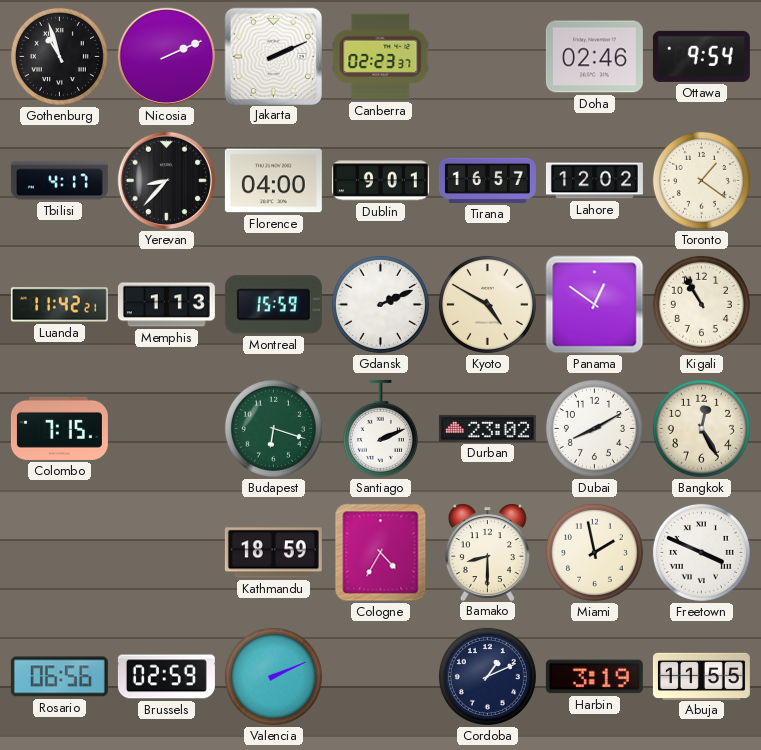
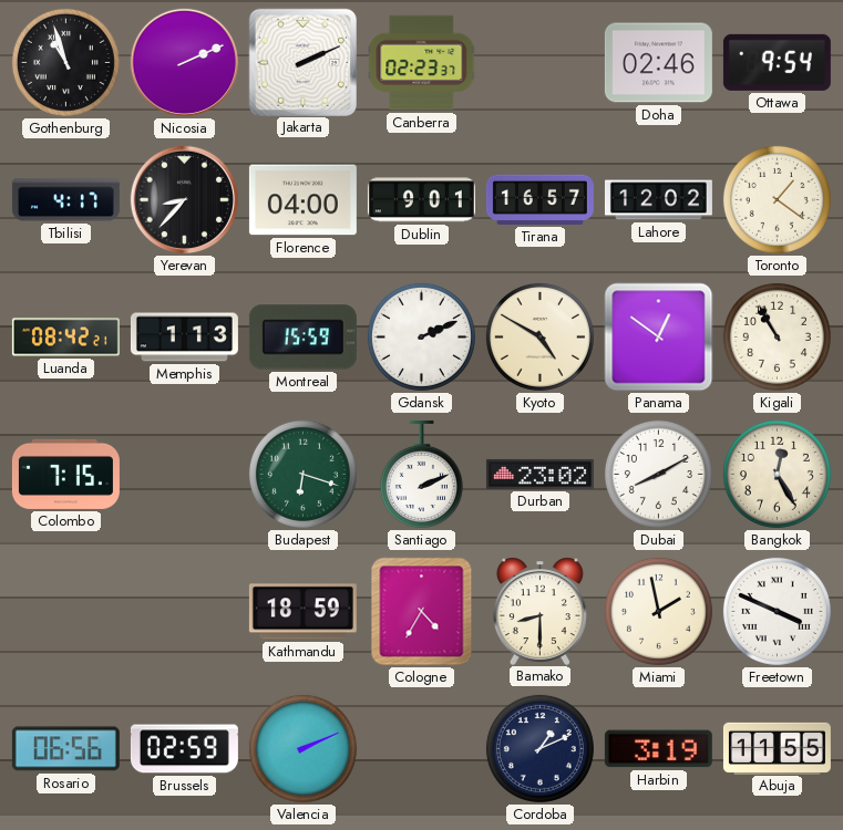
Luanda: 11:42 -> 08:42 (65, 338)
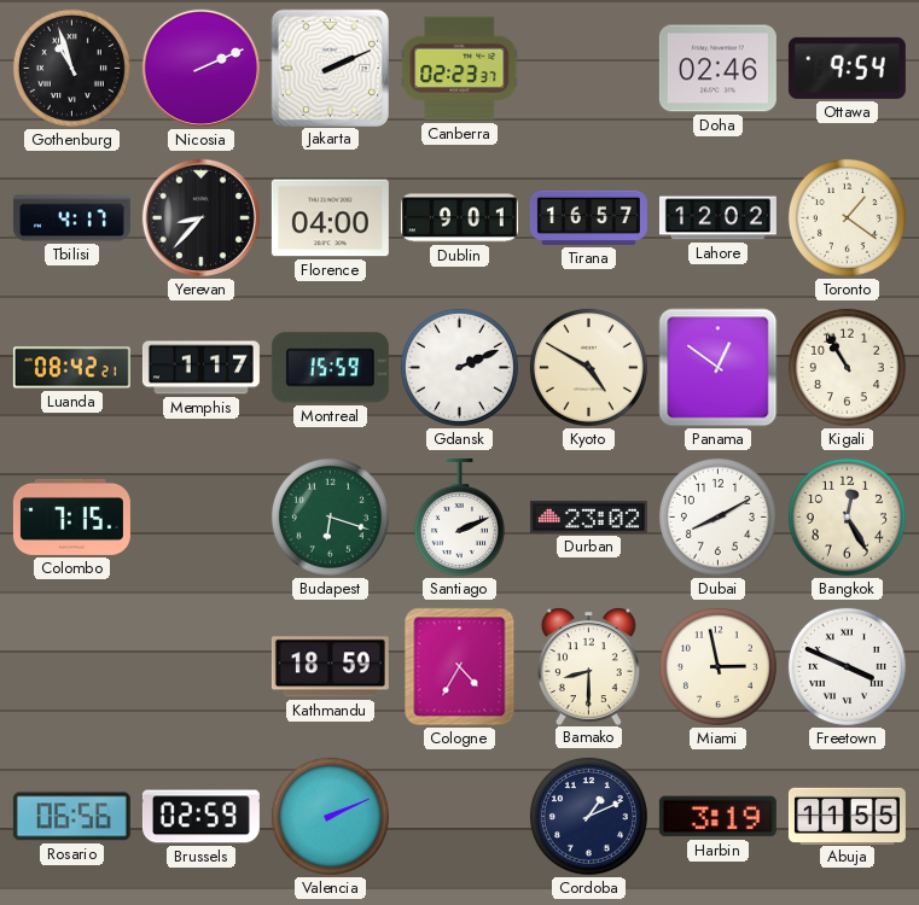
Memphis: 1:13 -> 1:17 (200, 368)
Miami: 1:58 -> 2:58 (717, 666)
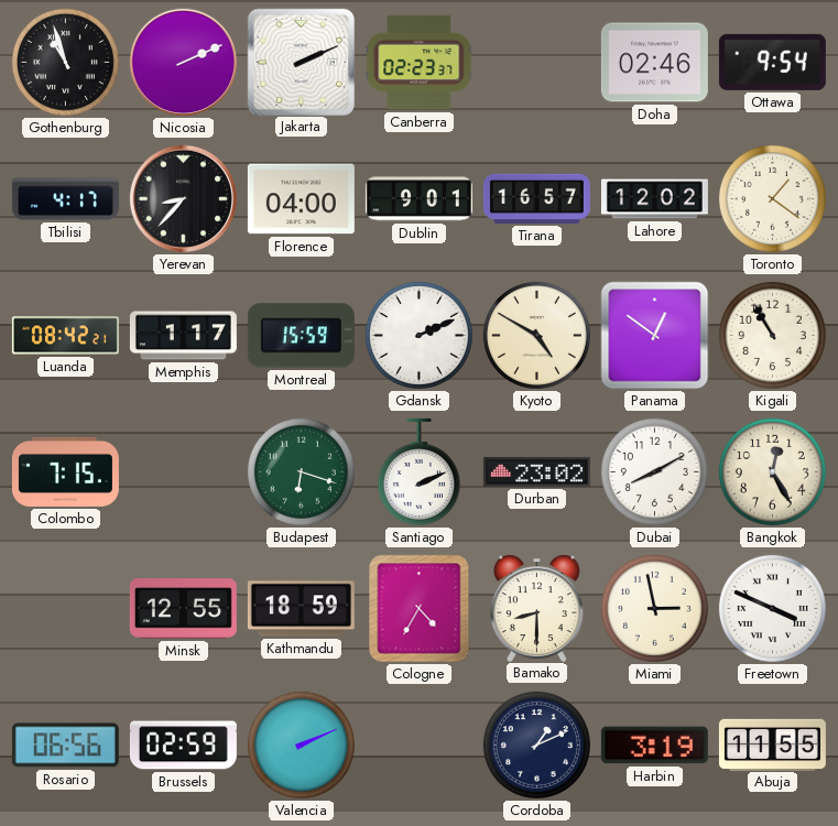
Minsk: none -> 12:55 (183, 609)
